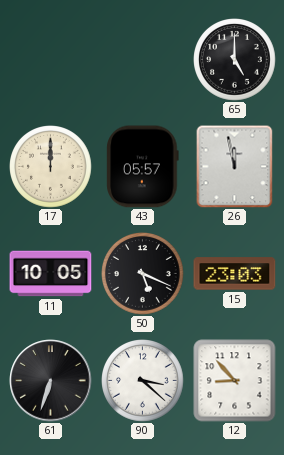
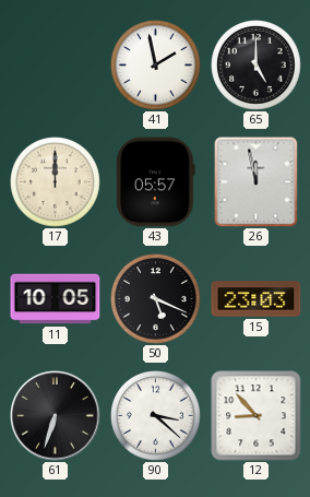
41: none -> 1:58 (156, 66)
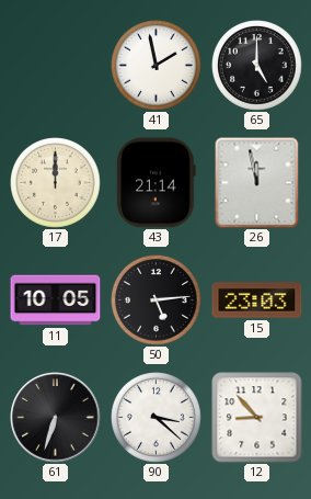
43: 05:57 -> 21:14 (157, 183)
50: 5:19 -> 5:14 (157, 300)
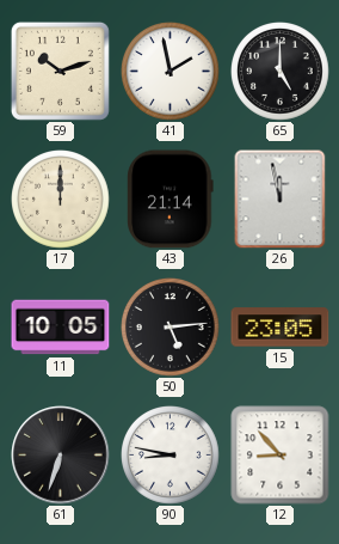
59: none -> 10:12 (60, 71)
15: 23:03 -> 23:05 (281, 328)
90: 3:22 -> 8:47 (171, 456)
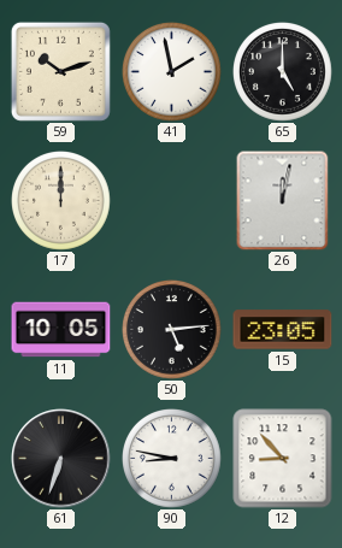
43: 21:14 -> none (171, 200)
26: 11:58 -> 12:02 (283, 200)
